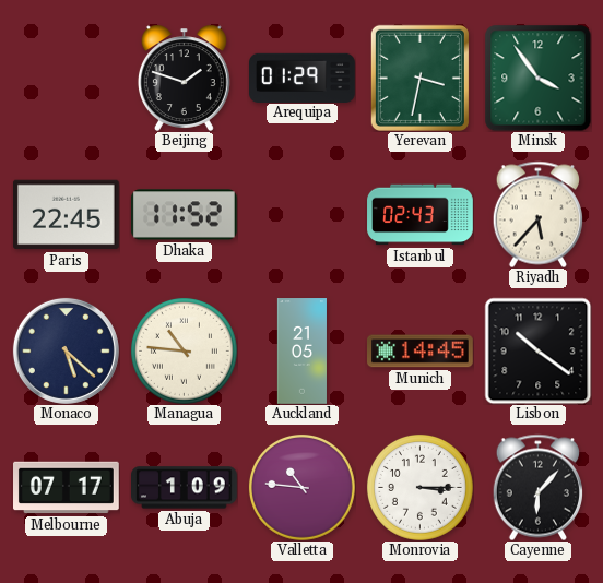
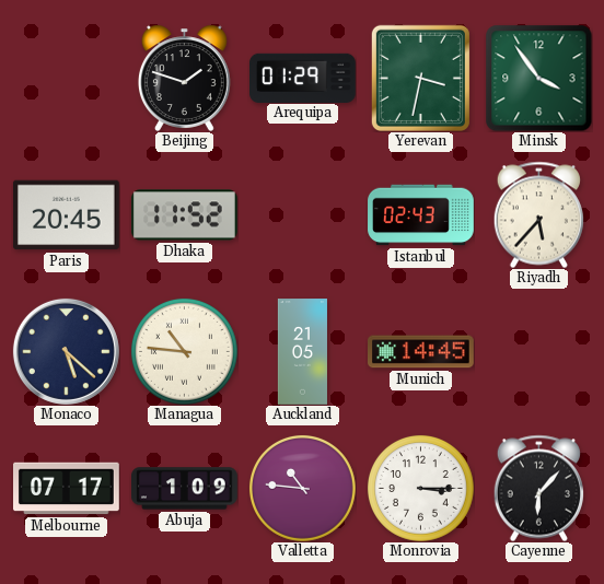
Paris: 22:45 -> 20:45 (66, 215)
Lisbon: 10:21 -> none (537, 350)
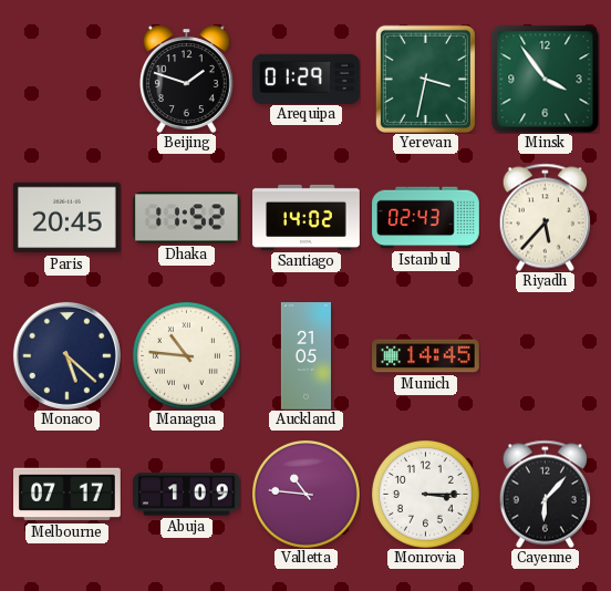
Santiago: none -> 14:02 (307, 217)
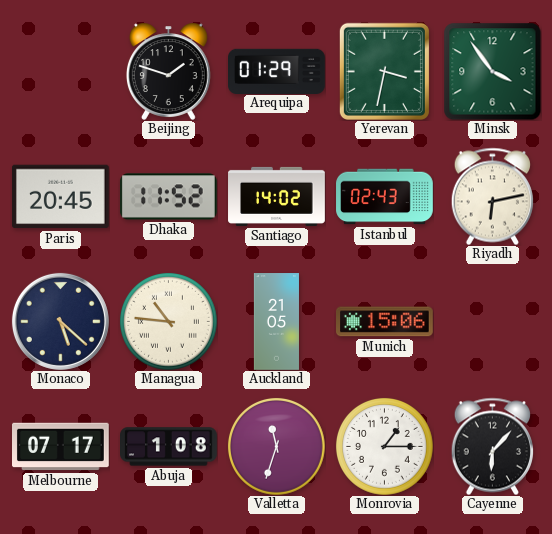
Riyadh: 5:37 -> 6:13 (492, 196)
Munich: 14:45 -> 15:06 (385, 322)
Abuja: 1:09 -> 1:08 (169, 447)
Valletta: 10:46 -> 11:33 (276, 446)
Monrovia: 3:15 -> 1:15 (384, 446)
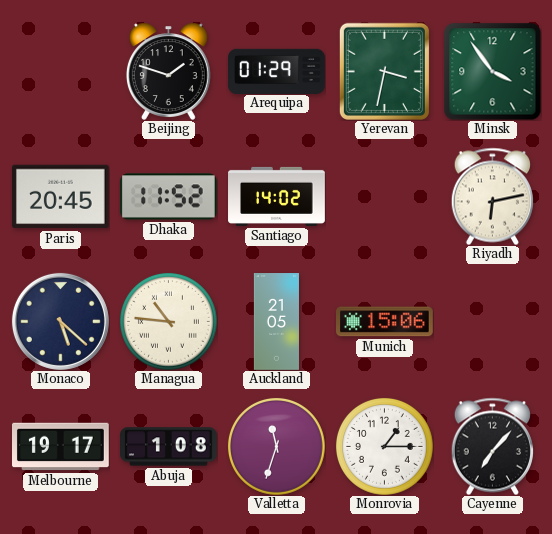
Istanbul: 02:43 -> none (385, 197)
Melbourne: 07:17 -> 19:17 (61, 447)
Cayenne: 6:07 -> 7:07 (492, 446)
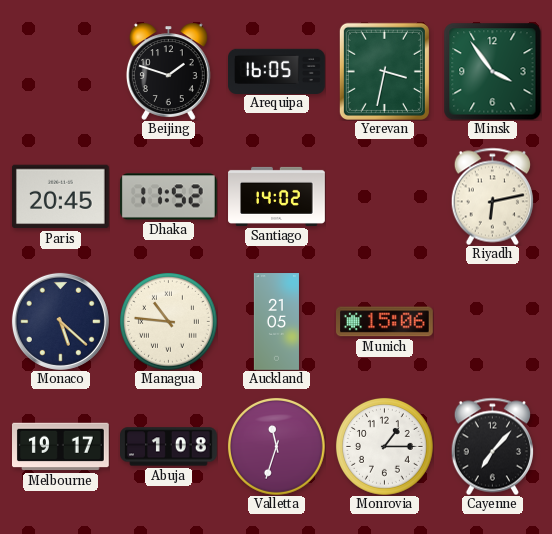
Arequipa: 01:29 -> 16:05 (277, 71)
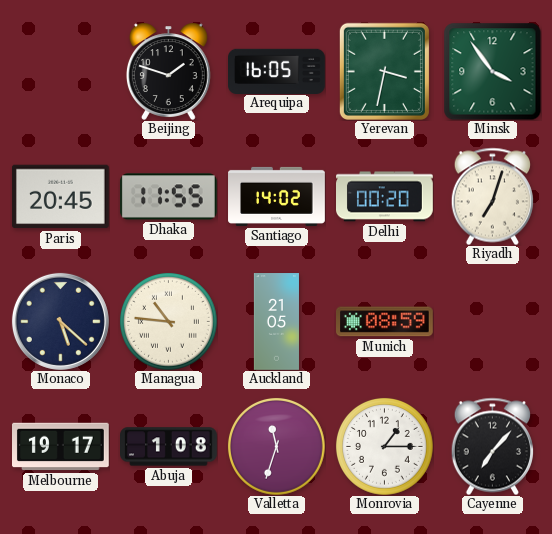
Dhaka: 11:52 -> 11:55 (168, 197)
Delhi: none -> 00:20 (385, 197)
Riyadh: 6:13 -> 7:03 (492, 196)
Munich: 15:06 -> 08:59 (385, 322)
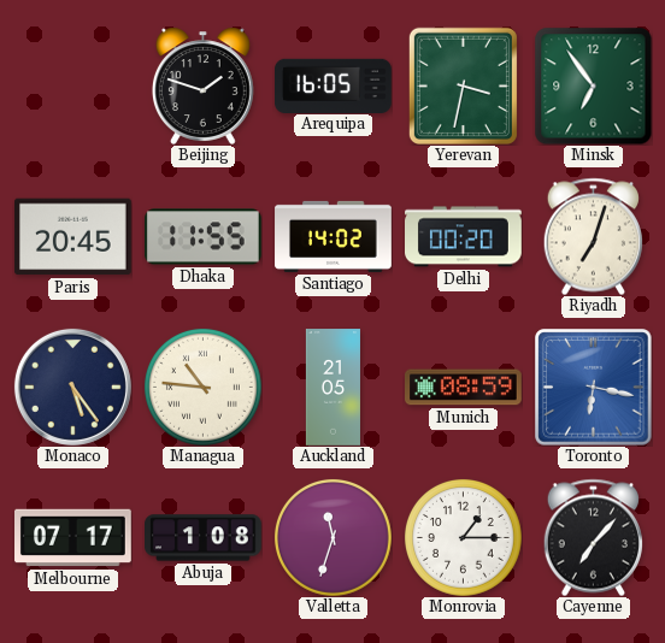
Minsk: 3:54 -> 6:54 (593, 85)
Monaco: 5:22 -> 5:24 (72, 387)
Toronto: none -> 6:17 (593, 387)
Melbourne: 19:17 -> 07:17 (73, 538)
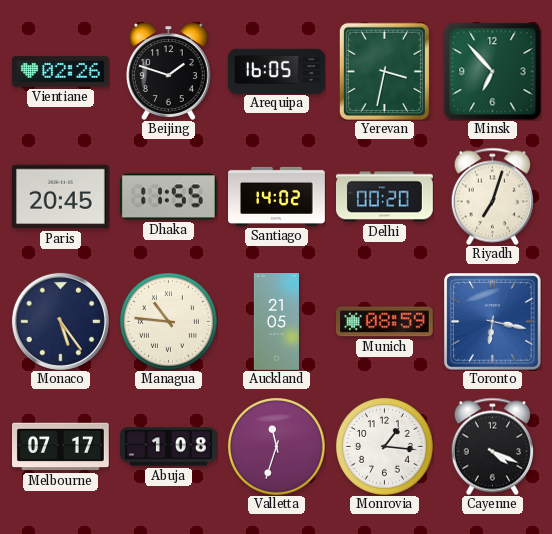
Vientiane: none -> 02:26 (61, 72)
Minsk: 6:54 -> 6:53 (492, 71)
Monrovia: 1:15 -> 1:16 (384, 446)
Cayenne: 7:07 -> 4:19 (492, 446)
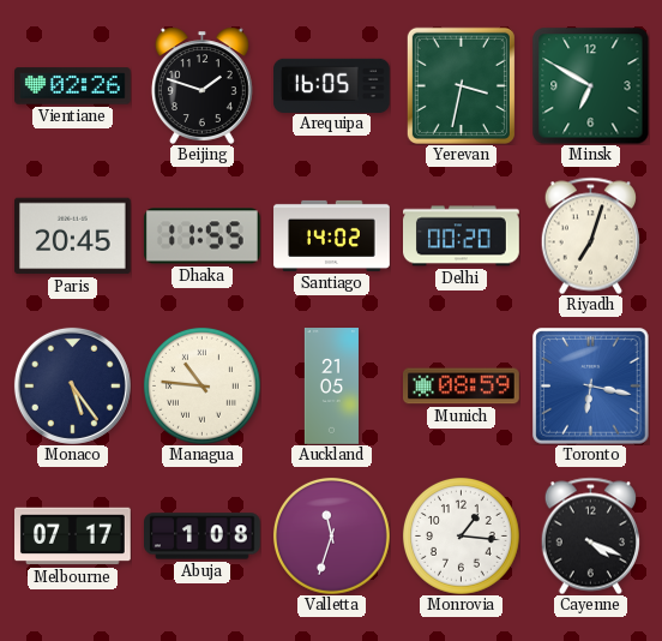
Minsk: 6:53 -> 6:50 (590, 85)
